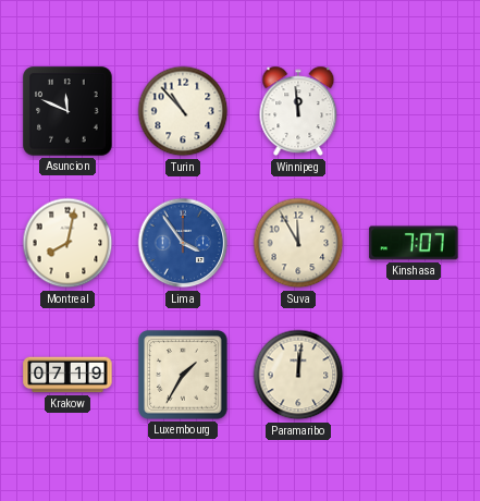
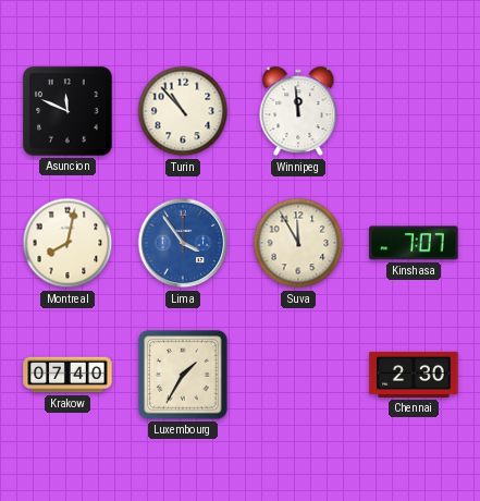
Krakow: 07:19 -> 07:40 (67, 375)
Paramaribo: 12:01 -> none (298, 375)
Chennai: none -> 2:30 (414, 375)
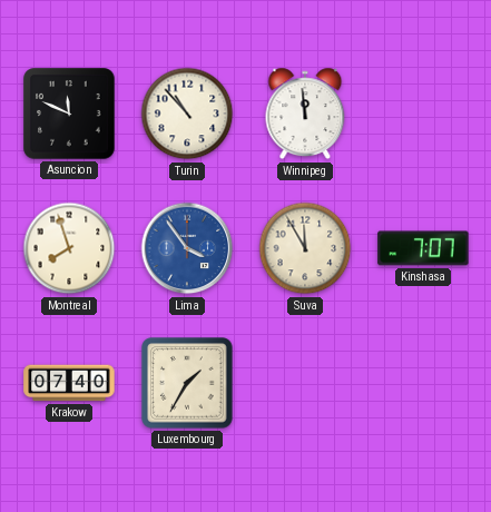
Montreal: 8:02 -> 7:57 (69, 248)
Chennai: 2:30 -> none (414, 375)
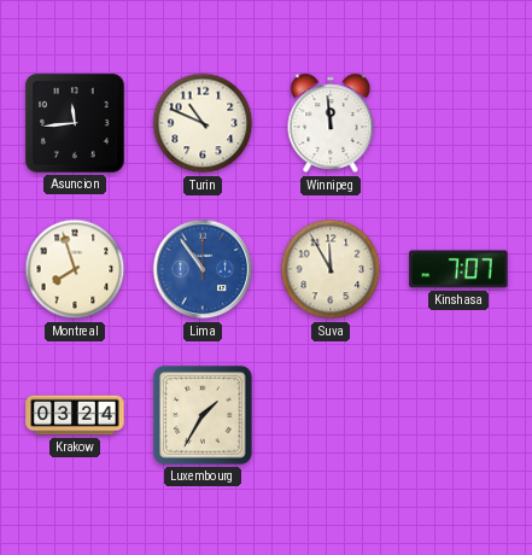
Asuncion: 11:49 -> 11:44 (75, 123)
Turin: 10:53 -> 10:49 (203, 123)
Lima: 3:54 -> 10:54 (203, 269)
Krakow: 07:40 -> 03:24 (75, 415)
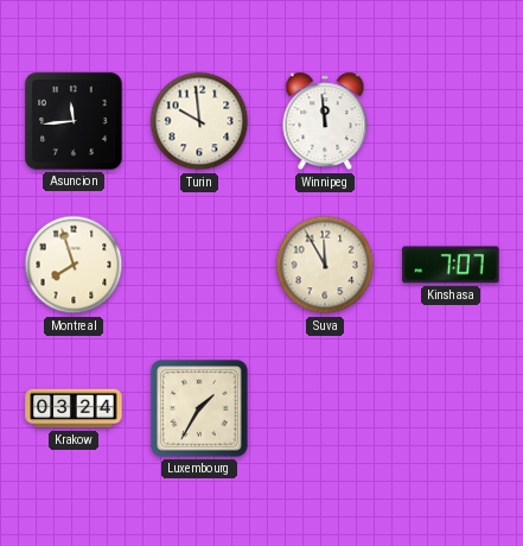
Turin: 10:49 -> 9:59 (199, 121)
Lima: 10:54 -> none (203, 269)
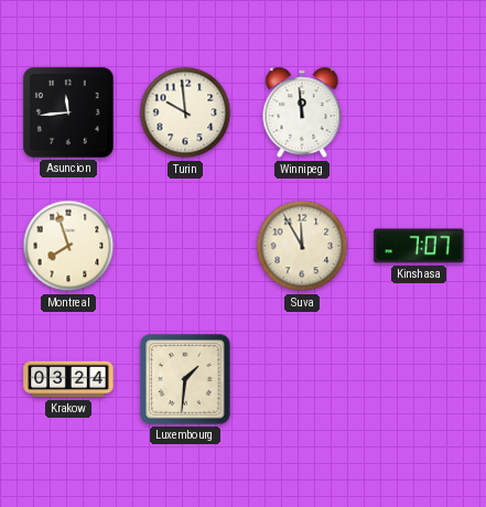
Luxembourg: 1:35 -> 1:31 (185, 379)
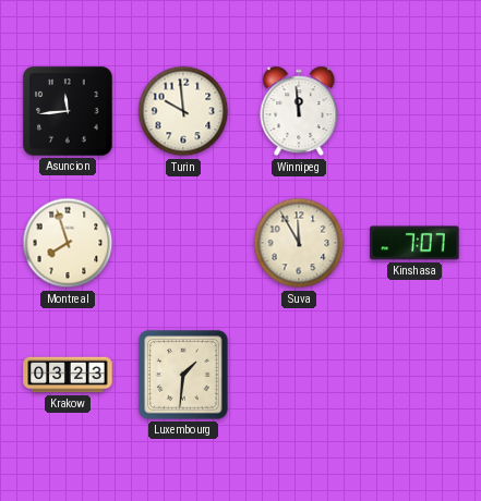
Krakow: 03:24 -> 03:23 (68, 375)
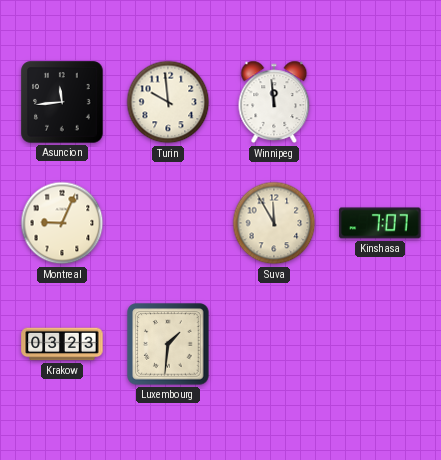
Montreal: 7:57 -> 9:04 (62, 223)
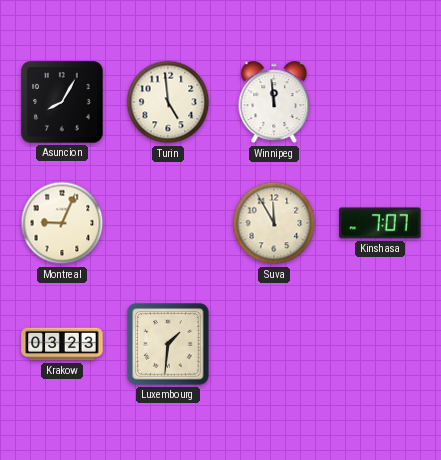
Asuncion: 11:44 -> 8:05 (62, 102)
Turin: 9:59 -> 4:59 (168, 102)
